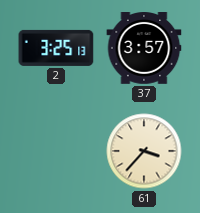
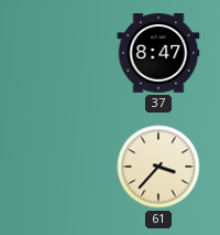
2: 3:25 -> none (56, 48)
37: 3:57 -> 8:47 (158, 54)
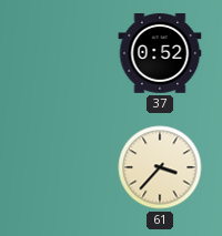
37: 8:47 -> 0:52 (160, 54)
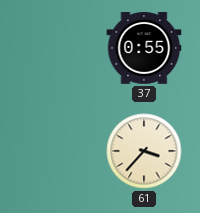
37: 0:52 -> 0:55 (144, 49)
